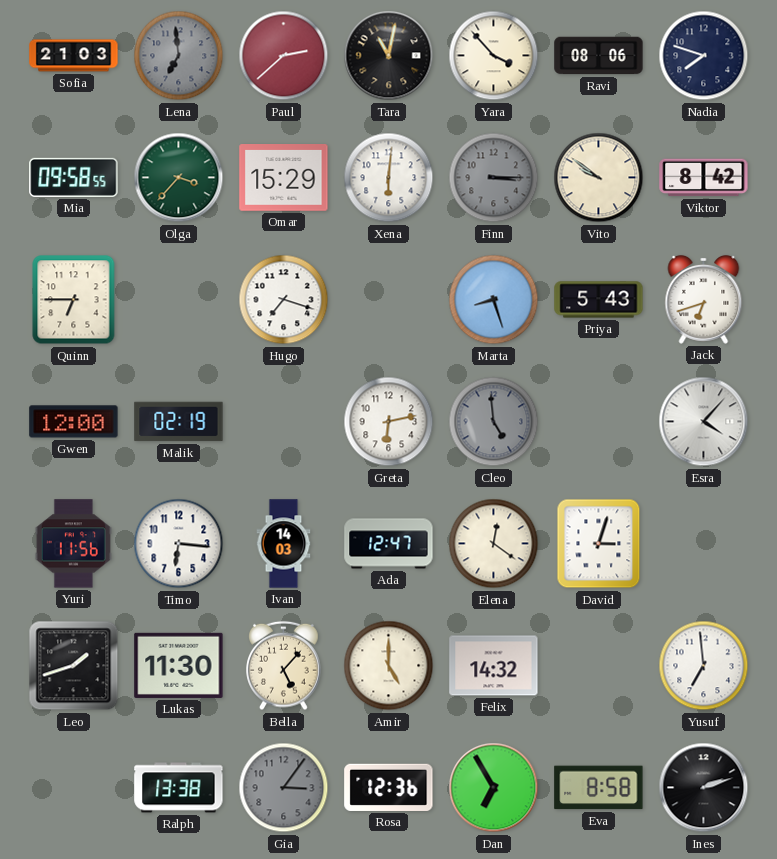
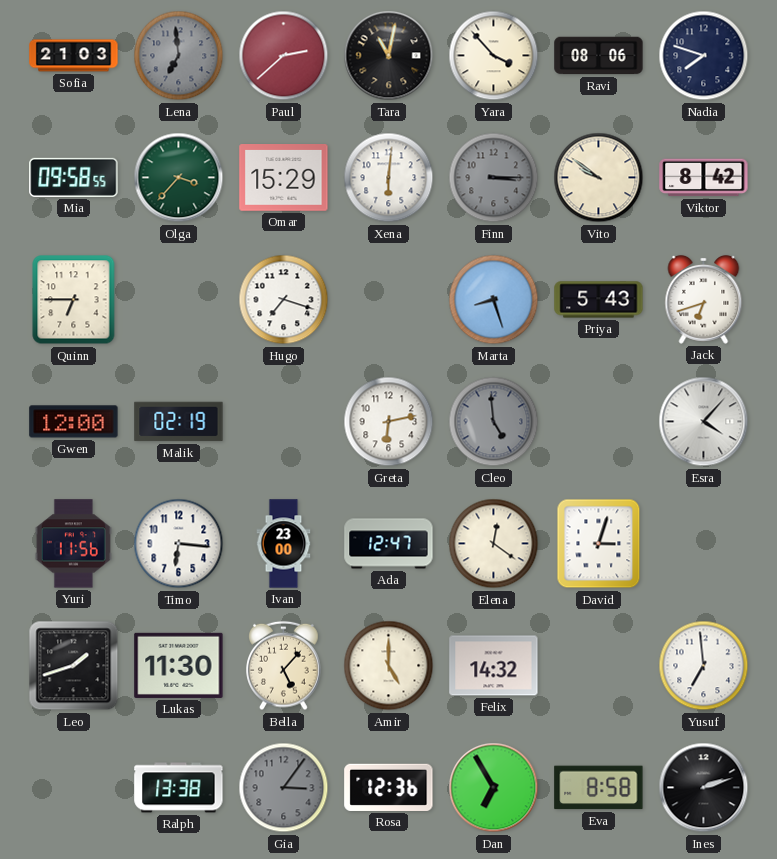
Ivan: 14:03 -> 23:00 (284, 544)
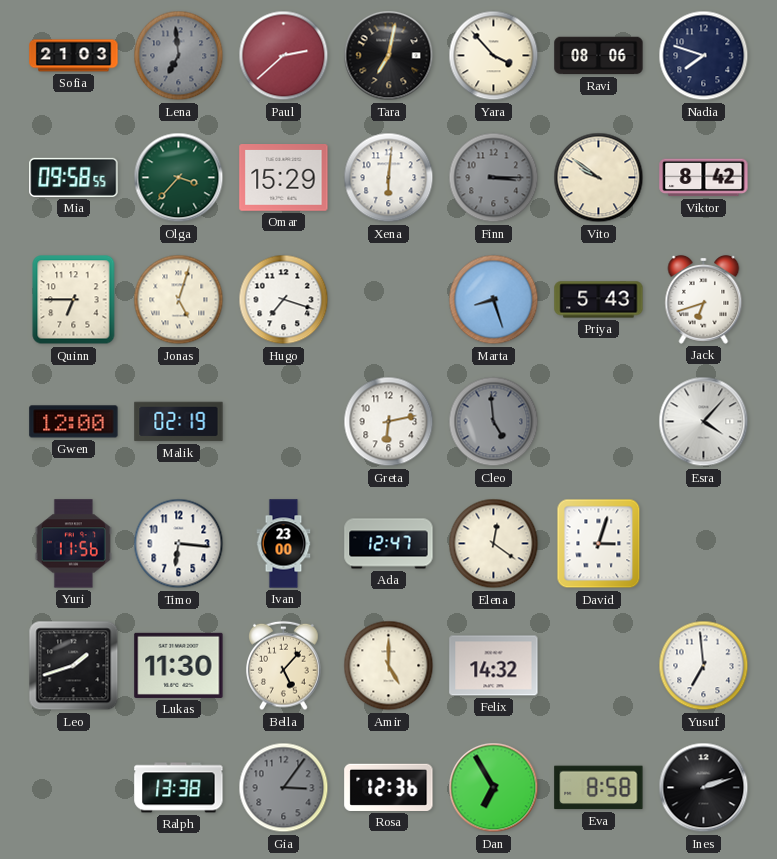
Tara: 11:02 -> 7:02 (389, 56)
Jonas: none -> 5:03 (179, 300)
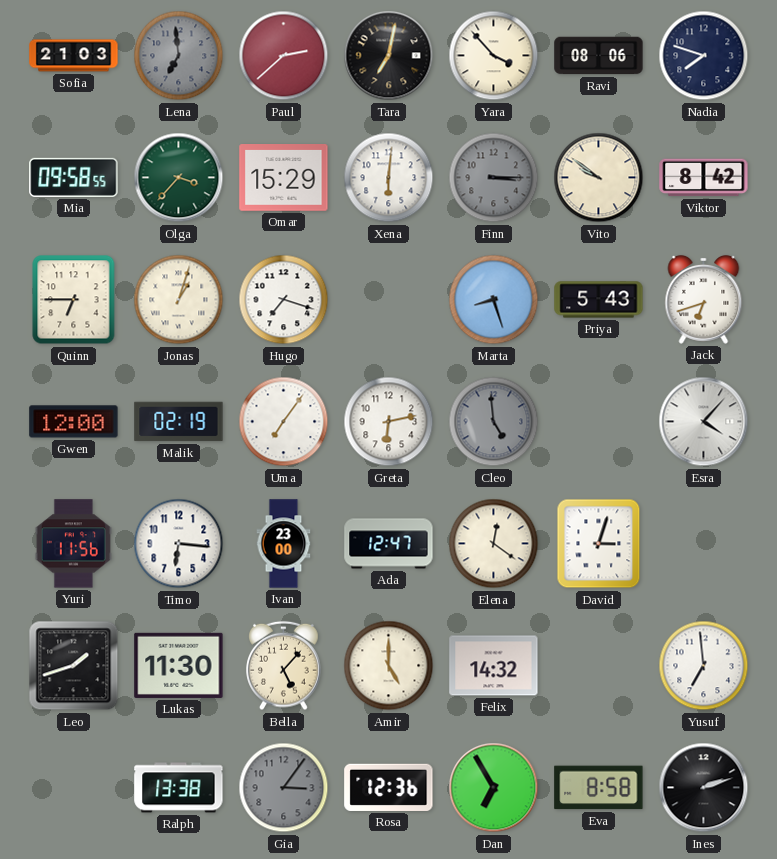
Jonas: 5:03 -> 1:03 (179, 300)
Uma: none -> 7:06 (284, 422)
